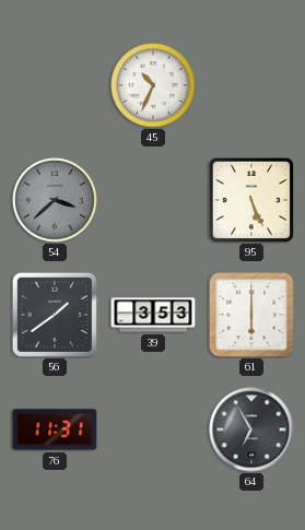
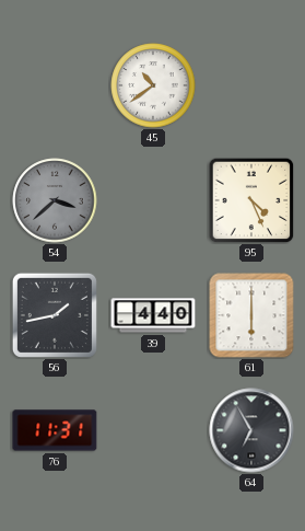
45: 10:34 -> 10:39 (153, 85)
95: 5:26 -> 4:26 (251, 200)
56: 1:39 -> 1:43 (55, 315)
39: 3:53 -> 4:40 (153, 315)
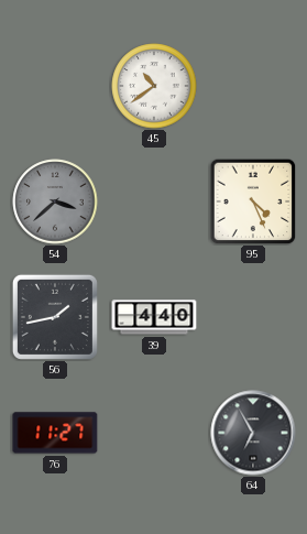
61: 6:00 -> none (251, 315)
76: 11:31 -> 11:27 (55, 433)
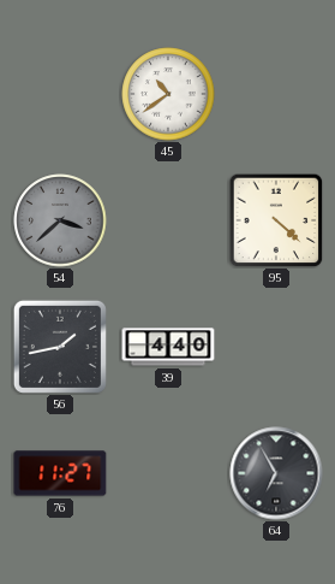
95: 4:26 -> 4:22 (276, 220)
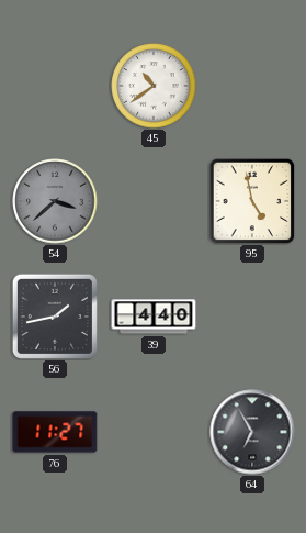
95: 4:22 -> 4:58 (252, 201)
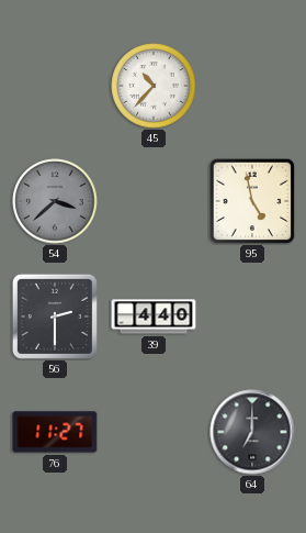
45: 10:39 -> 10:37 (154, 86)
56: 1:43 -> 2:30 (55, 317)
64: 6:55 -> 7:00 (252, 432)
